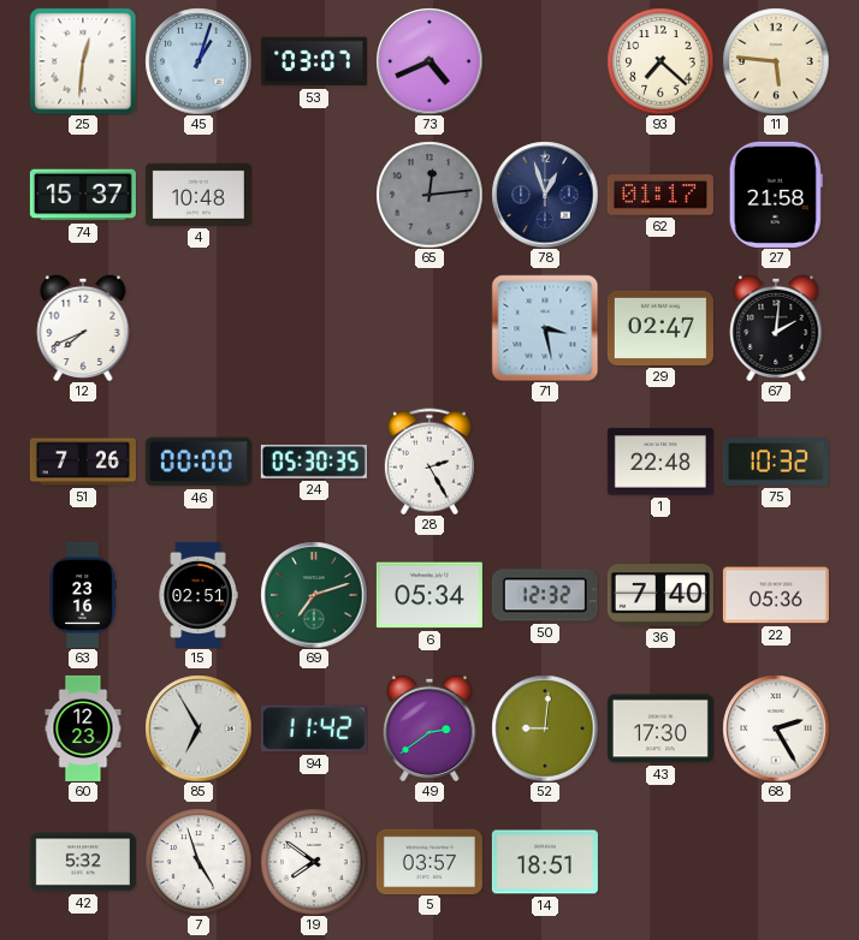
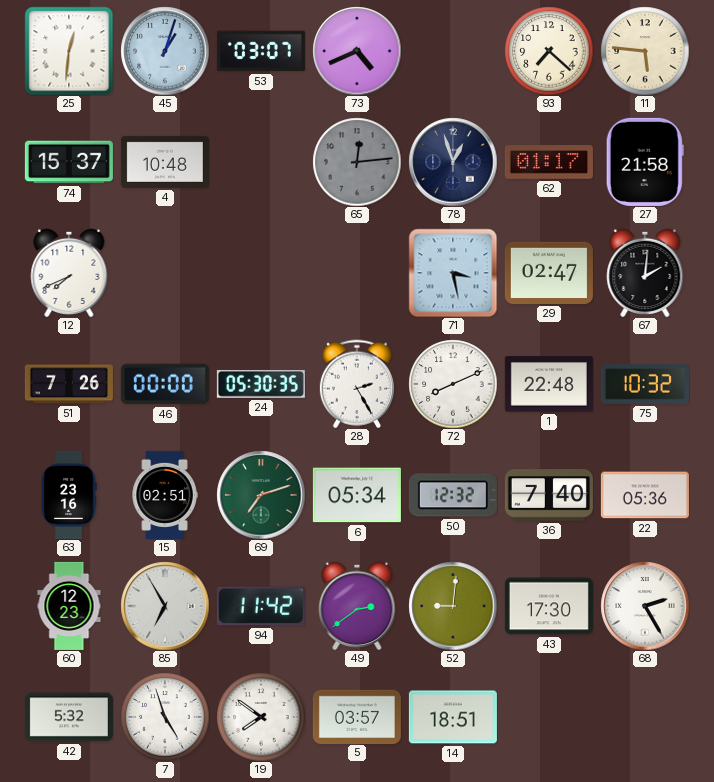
72: none -> 8:11 (453, 384)
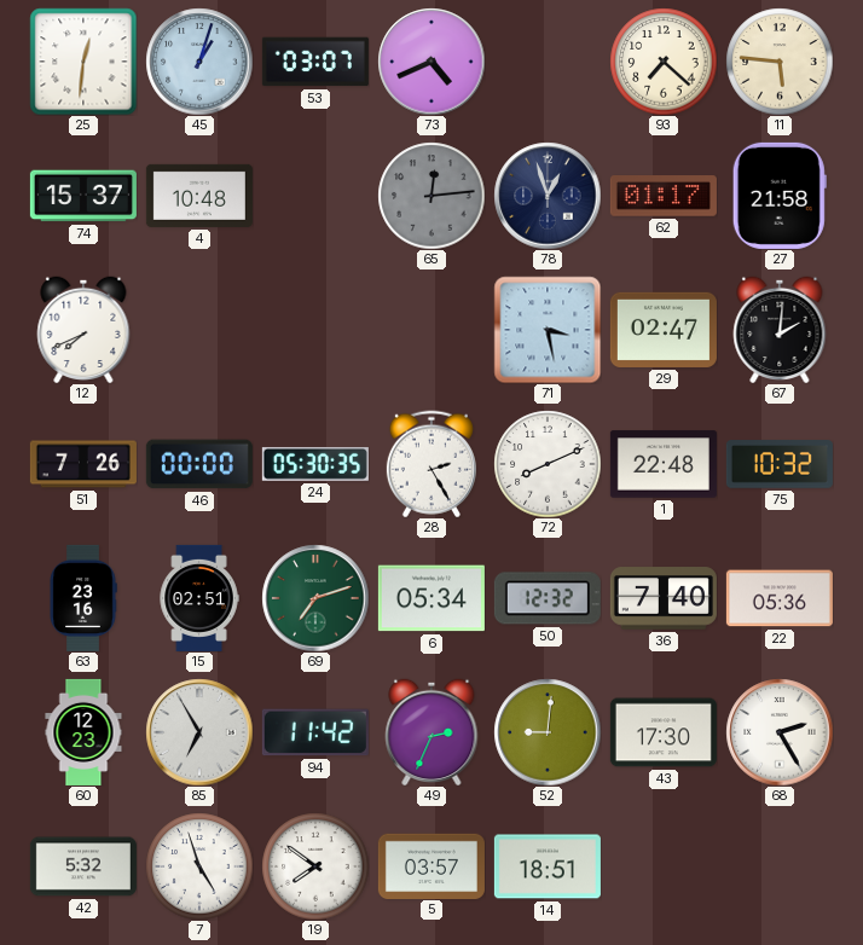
49: 2:39 -> 2:34 (431, 732)
